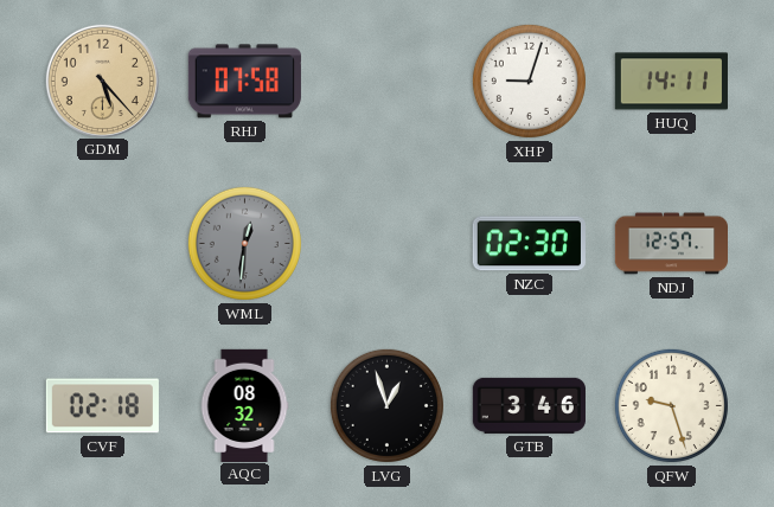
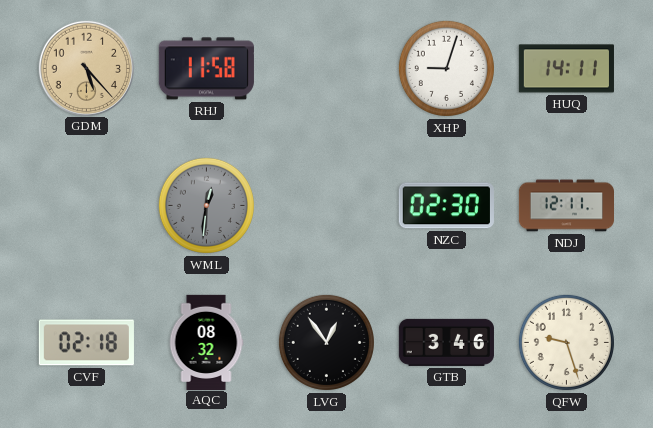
RHJ: 07:58 -> 11:58 (206, 69)
NDJ: 12:57 -> 12:11 (566, 206)
LVG: 12:57 -> 12:54 (326, 342)
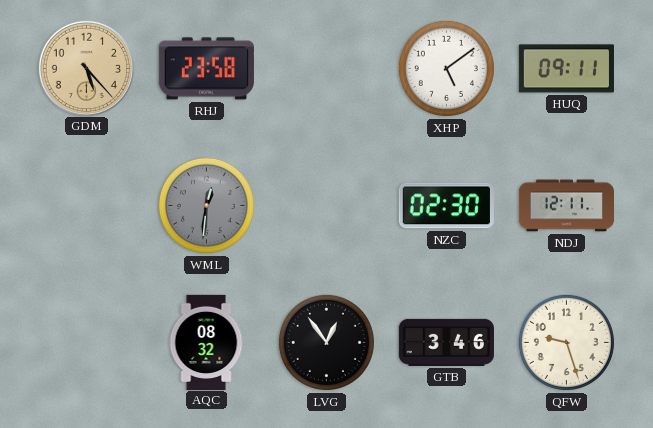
RHJ: 11:58 -> 23:58 (206, 69)
XHP: 9:03 -> 5:09 (446, 68)
HUQ: 14:11 -> 09:11 (566, 69)
CVF: 02:18 -> none (86, 343)
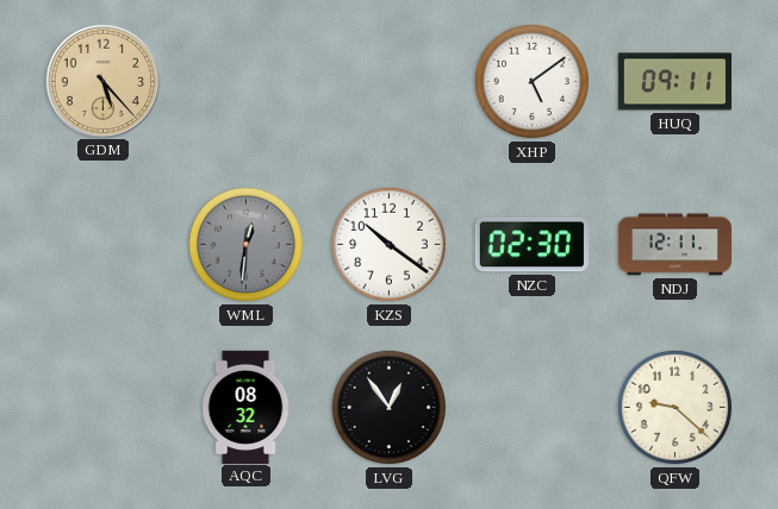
RHJ: 23:58 -> none (206, 69)
KZS: none -> 10:21 (388, 244)
GTB: 3:46 -> none (446, 342)
QFW: 9:27 -> 9:22 (674, 407)
